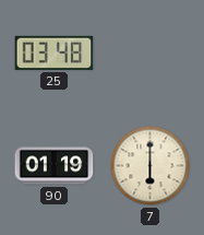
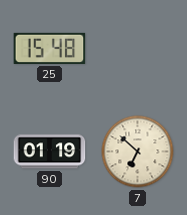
25: 03:48 -> 15:48 (50, 48)
7: 6:00 -> 6:52 (138, 152)
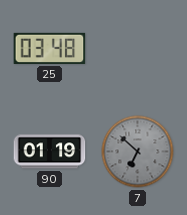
25: 15:48 -> 03:48 (50, 48)
7 dial: cream -> grey (138, 152)
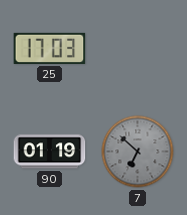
25: 03:48 -> 17:03 (50, 48)
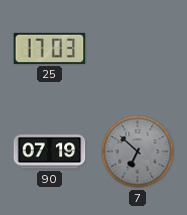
90: 01:19 -> 07:19 (50, 152)
